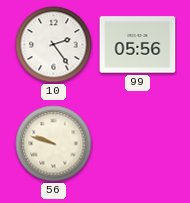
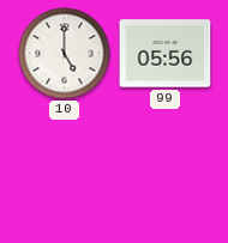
10: 2:24 -> 5:00 (65, 54)
56: 9:48 -> none (54, 144)
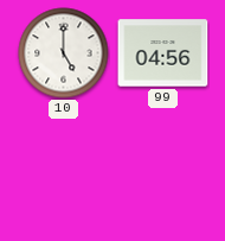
99: 05:56 -> 04:56 (163, 53)
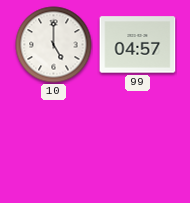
99: 04:56 -> 04:57 (138, 45)
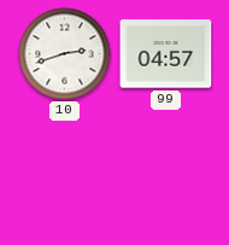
10: 5:00 -> 2:42 (65, 54)
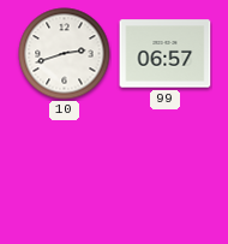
99: 04:57 -> 06:57 (166, 54)
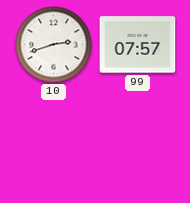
99: 06:57 -> 07:57 (138, 45)
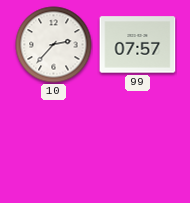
10: 2:42 -> 2:37 (54, 45)
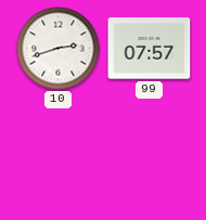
10: 2:37 -> 2:42 (59, 49)
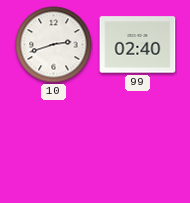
99: 07:57 -> 02:40 (138, 45)
